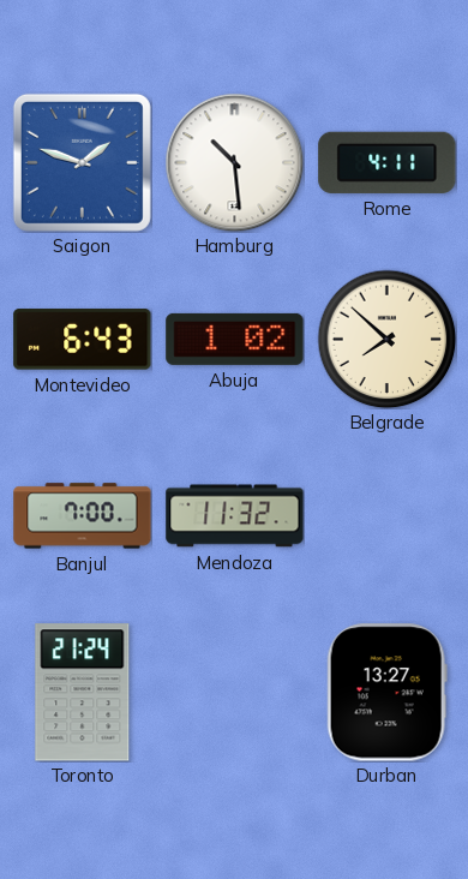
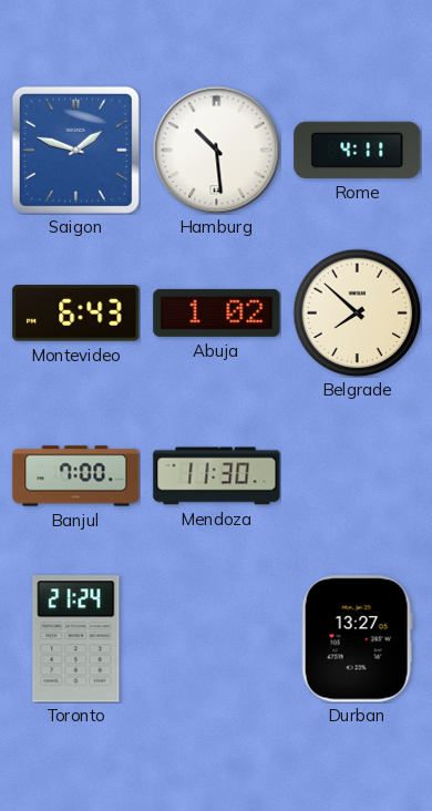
Mendoza: 11:32 -> 11:30 (217, 476)
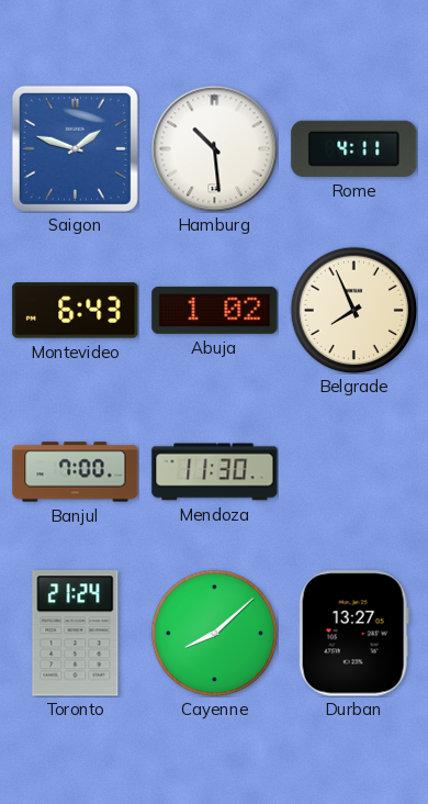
Belgrade: 7:52 -> 7:56 (353, 310)
Cayenne: none -> 8:08 (214, 633)
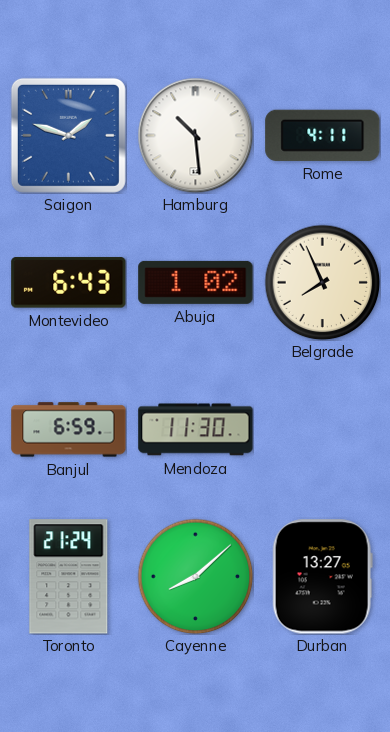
Banjul: 7:00 -> 6:59 (69, 430)
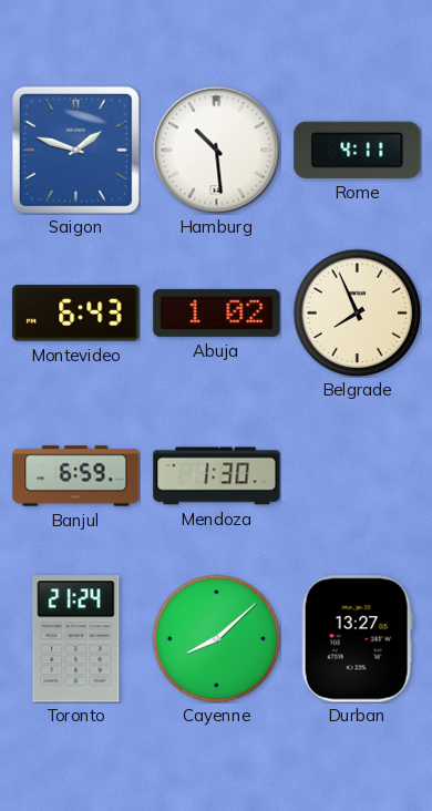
Mendoza: 11:30 -> 1:30 (217, 476)
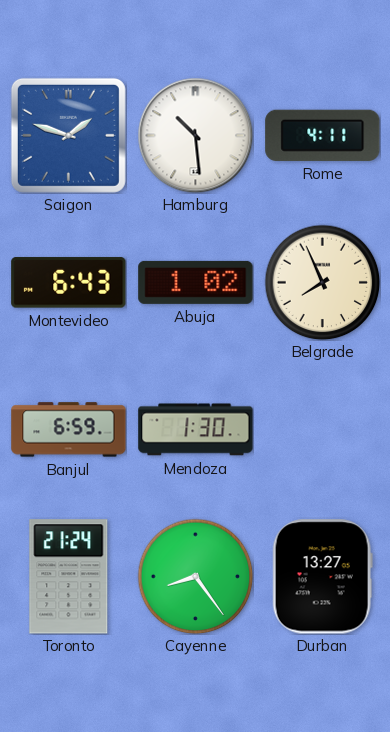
Cayenne: 8:08 -> 8:24 (195, 576)
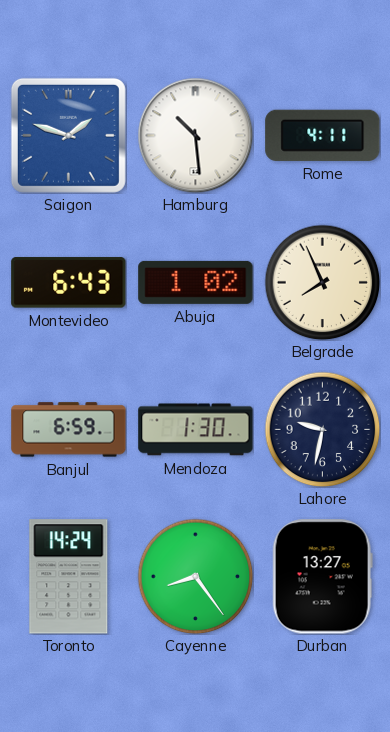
Lahore: none -> 9:32 (322, 429)
Toronto: 21:24 -> 14:24 (69, 577)
